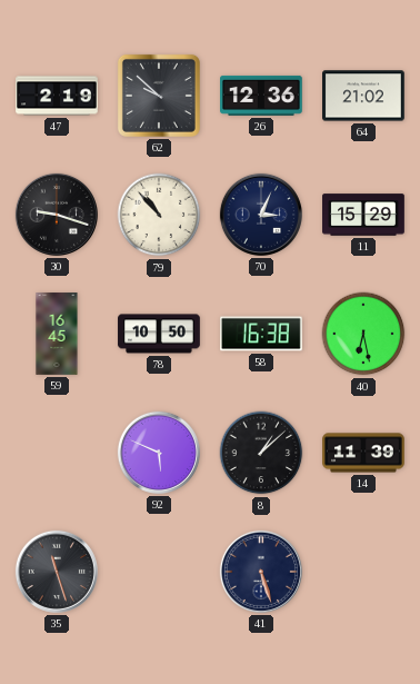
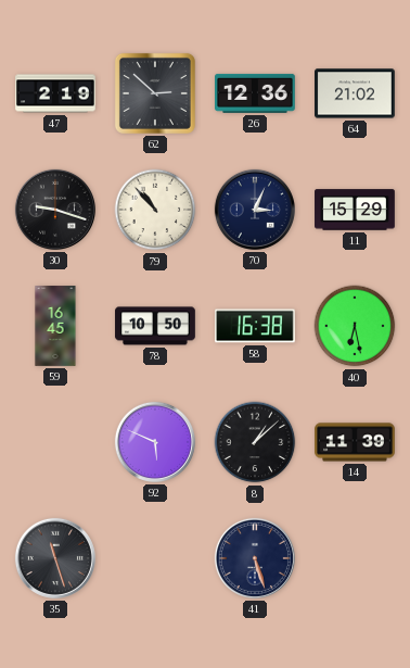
62: 9:52 -> 2:52 (155, 93)
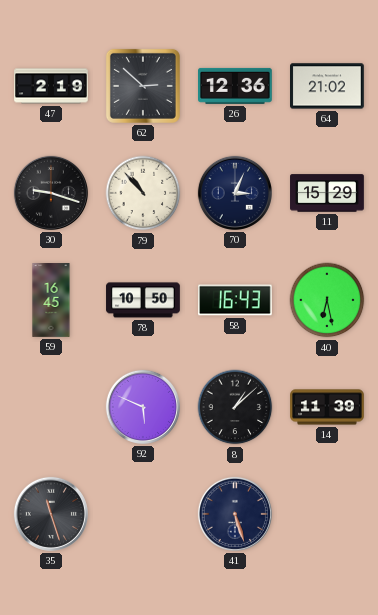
58: 16:38 -> 16:43 (236, 300)
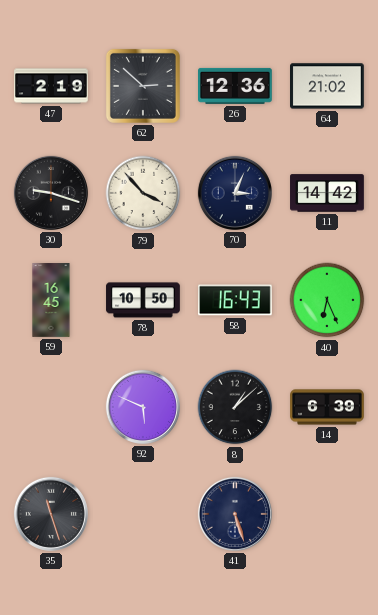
79: 10:53 -> 3:53 (143, 193)
11: 15:29 -> 14:42 (327, 193)
40: 6:28 -> 6:26 (327, 300)
14: 11:39 -> 6:39 (327, 407)
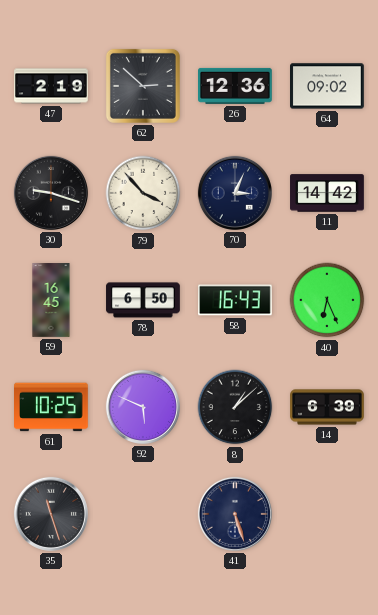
64: 21:02 -> 09:02 (328, 86)
78: 10:50 -> 6:50 (143, 300)
61: none -> 10:25 (52, 407)
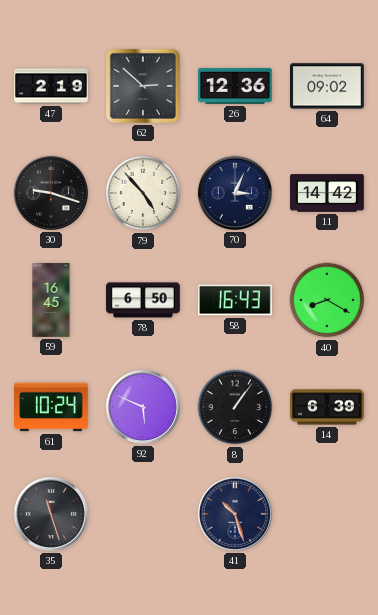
79: 3:53 -> 4:53 (143, 193)
40: 6:26 -> 8:20 (327, 300)
61: 10:25 -> 10:24 (52, 407)
8: 1:08 -> 1:06 (235, 407)
41: 5:27 -> 10:27 (235, 514)
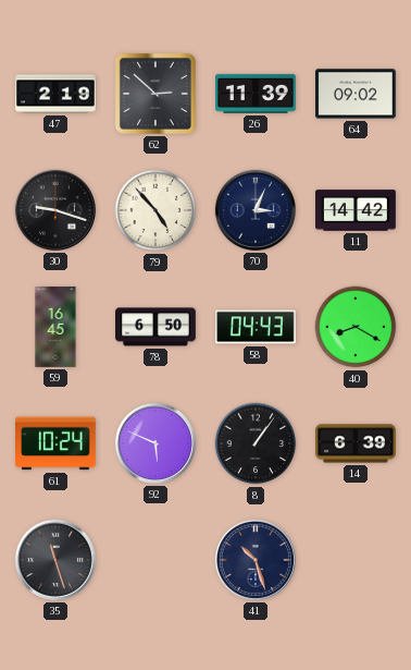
26: 12:36 -> 11:39 (257, 94)
58: 16:43 -> 04:43 (257, 327)
